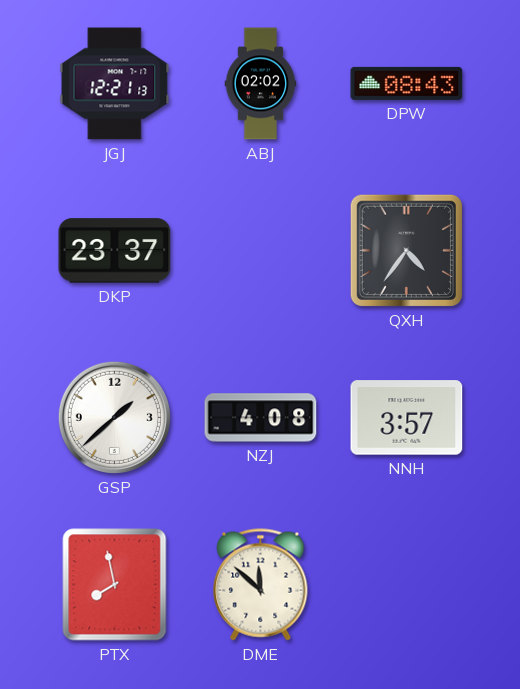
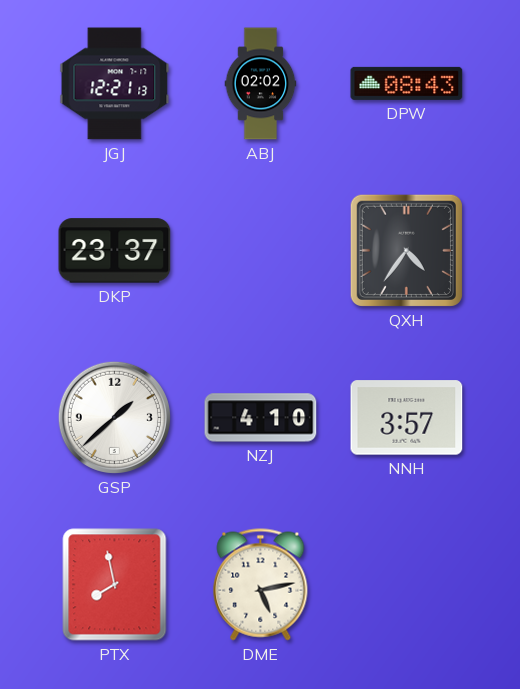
NZJ: 4:08 -> 4:10 (261, 418)
DME: 11:52 -> 5:13 (261, 585)
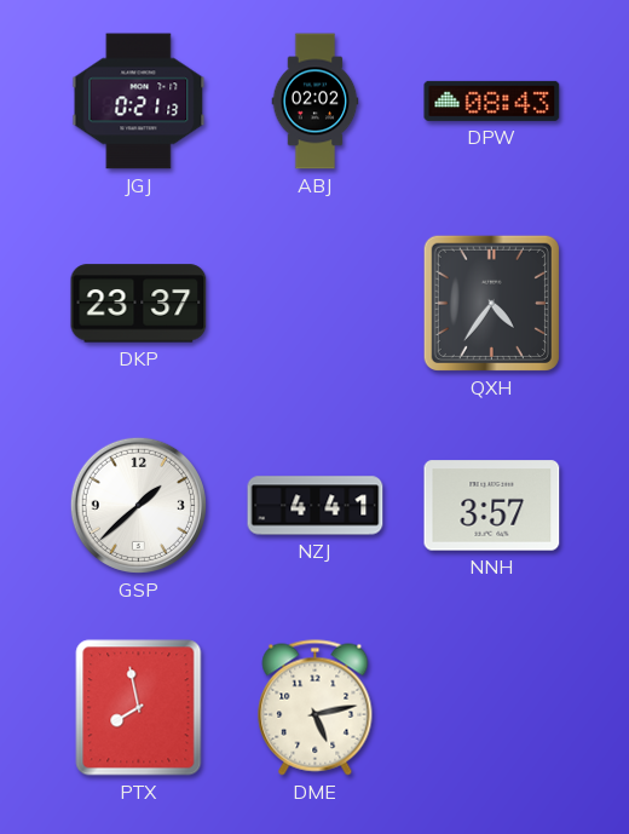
JGJ: 12:21 -> 0:21 (139, 102)
NZJ: 4:10 -> 4:41 (316, 506)
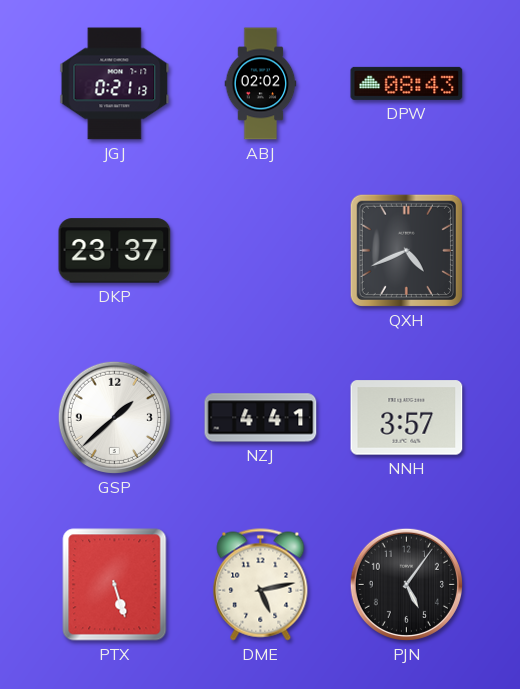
QXH: 4:36 -> 4:41 (406, 250)
PTX: 7:58 -> 5:27 (115, 585)
PJN: none -> 5:06 (406, 584)
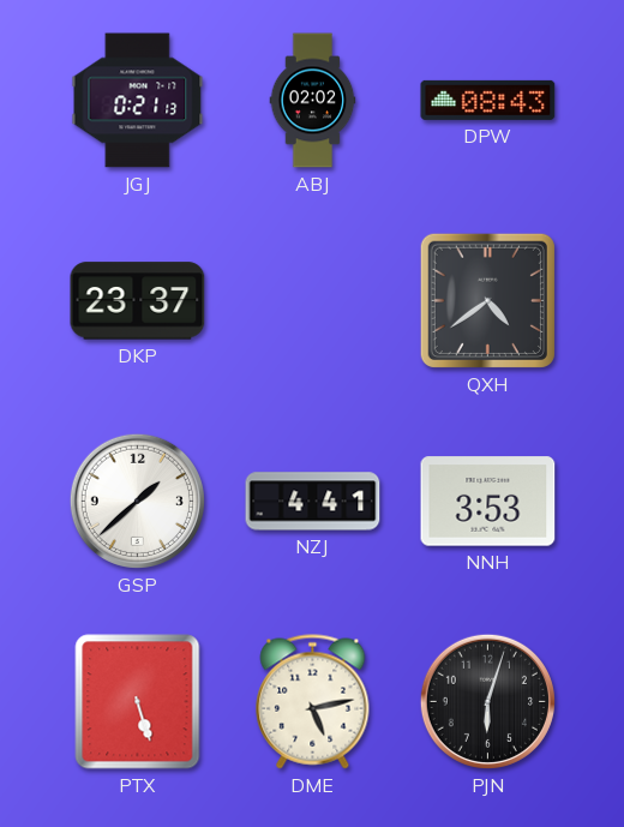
QXH: 4:41 -> 4:39 (487, 300)
NNH: 3:57 -> 3:53 (488, 502)
PJN: 5:06 -> 6:03 (487, 701)
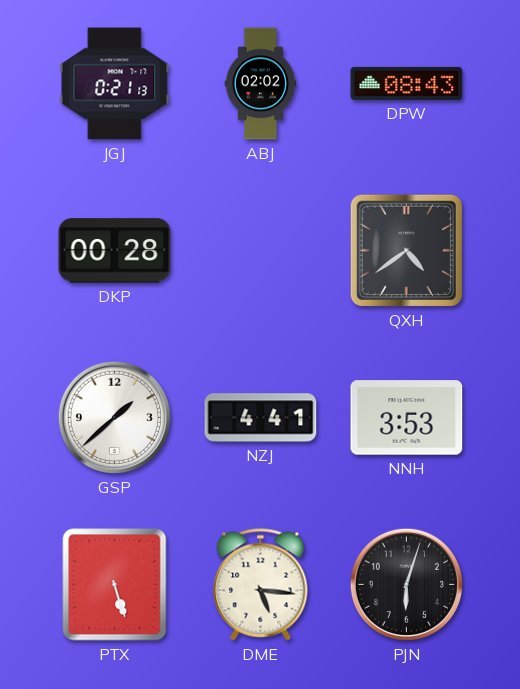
DKP: 23:37 -> 00:28 (115, 251)
DME: 5:13 -> 5:16 (261, 585)
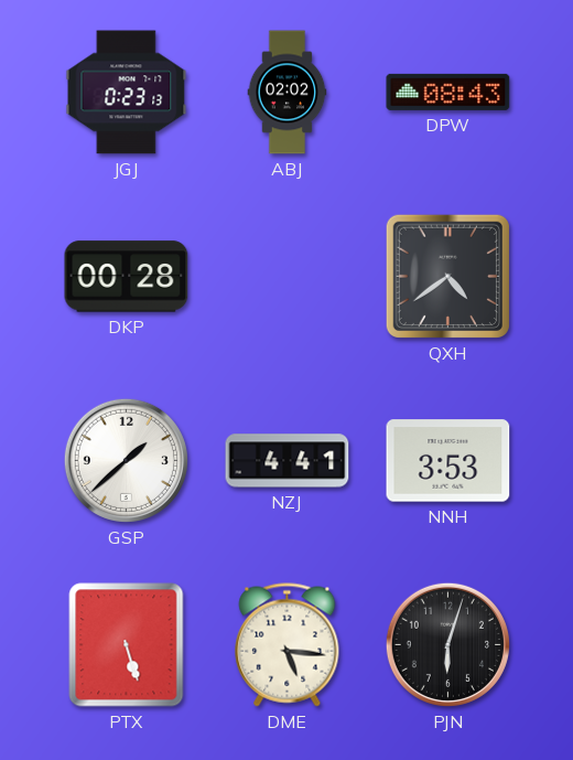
JGJ: 0:21 -> 0:23 (127, 93)
